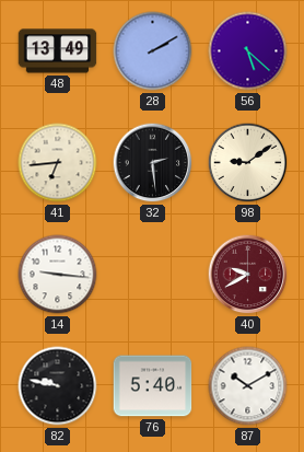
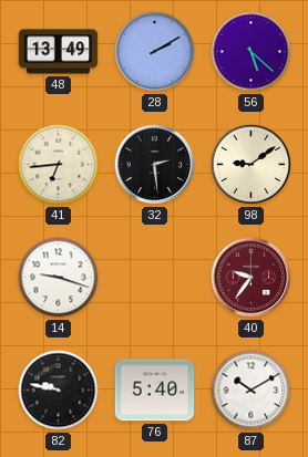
14: 9:16 -> 9:18 (59, 278)
40: 9:40 -> 9:36 (251, 278)
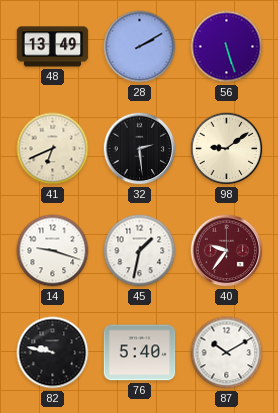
56: 5:22 -> 5:27 (227, 47)
41: 6:44 -> 6:41 (53, 149)
45: none -> 1:32 (140, 251)
